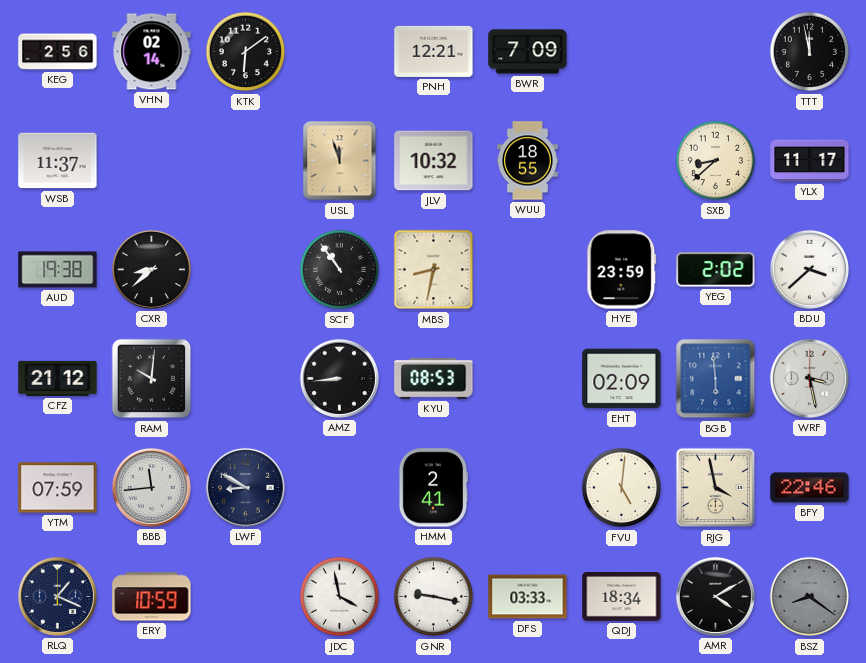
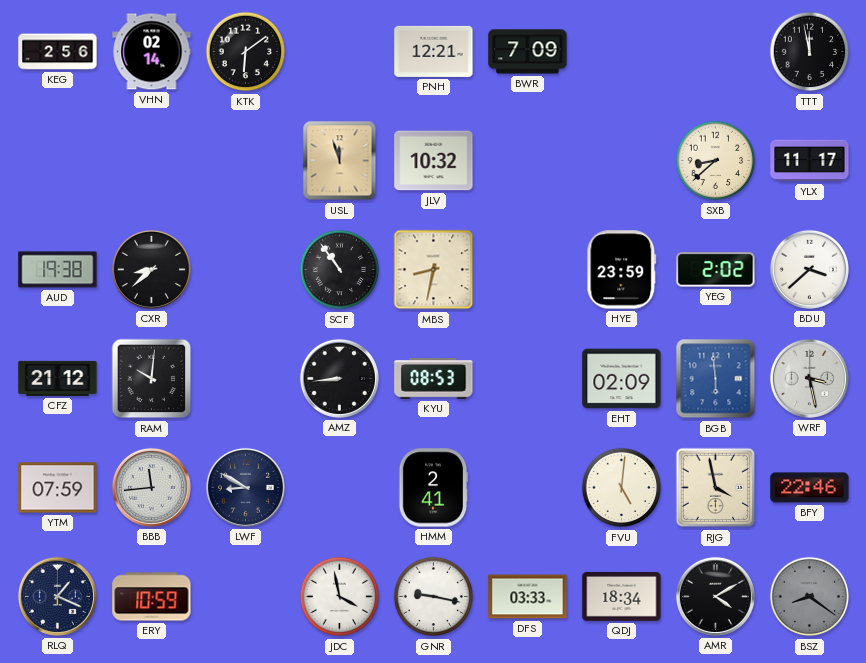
WSB: 11:37 -> none (58, 161)
WUU: 18:55 -> none (528, 161)
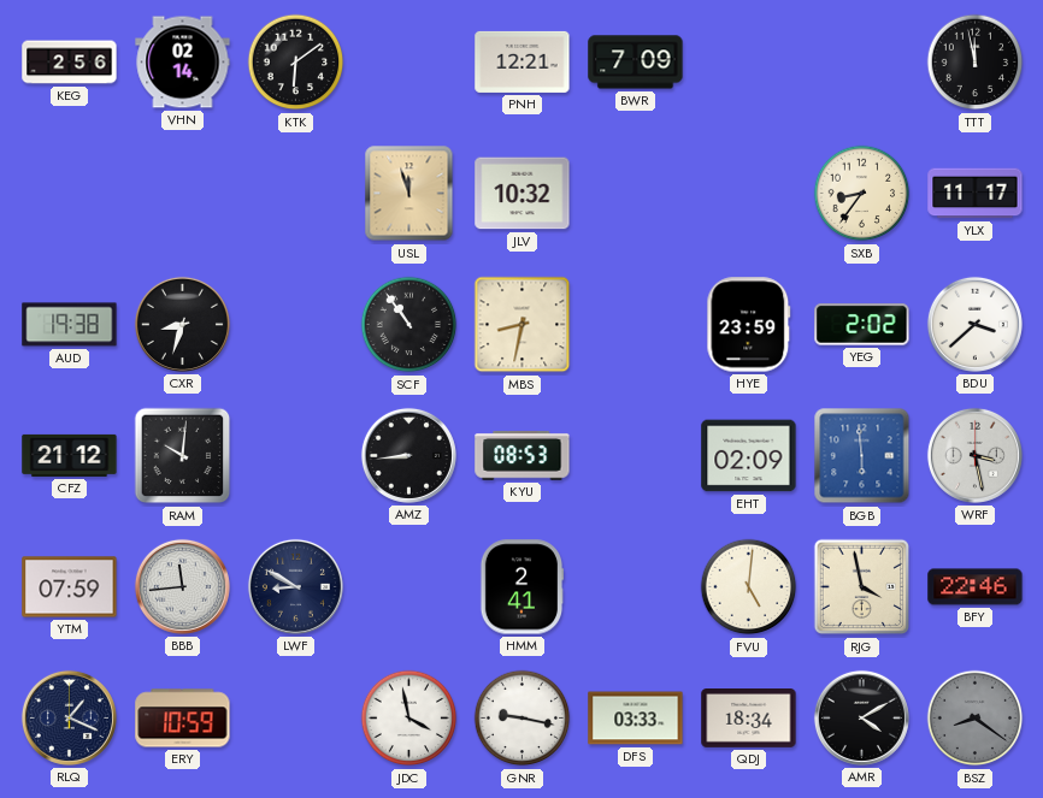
SXB: 8:38 -> 8:36 (862, 194)
CXR: 8:38 -> 8:33 (182, 324)
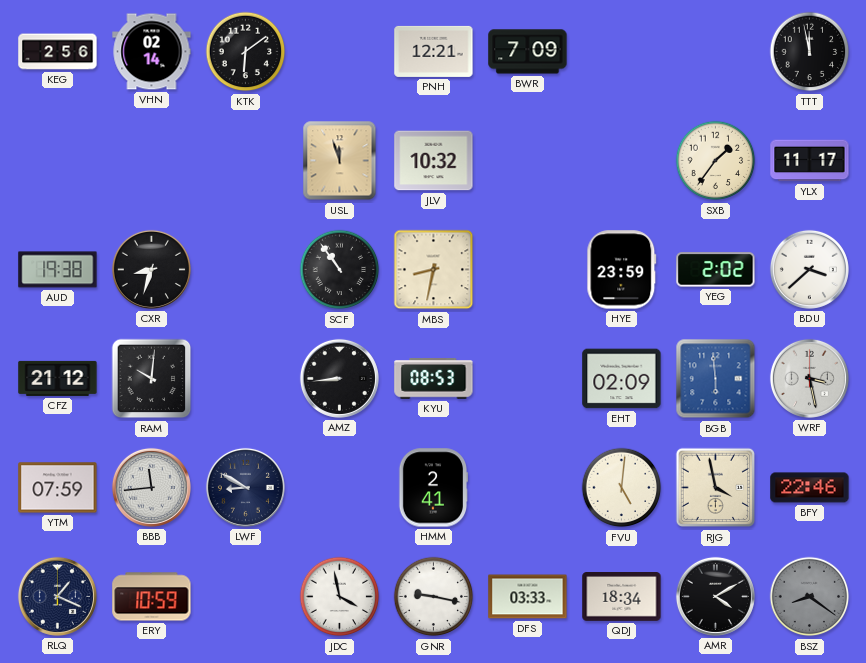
SXB: 8:36 -> 1:36 (716, 161)
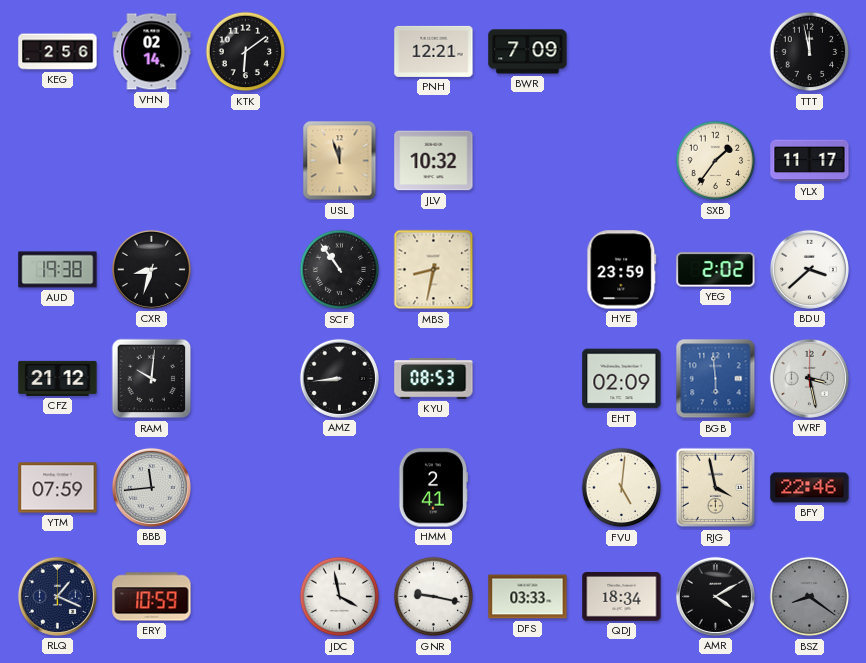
LWF: 8:50 -> none (245, 487)
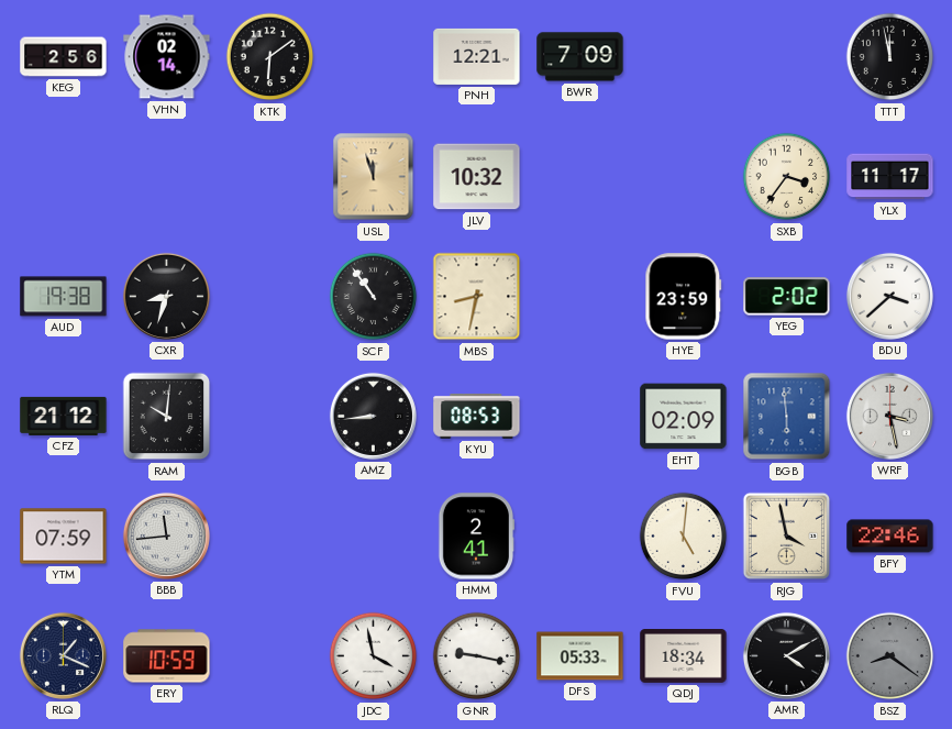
SXB: 1:36 -> 3:36 (787, 177)
DFS: 03:33 -> 05:33 (580, 656)
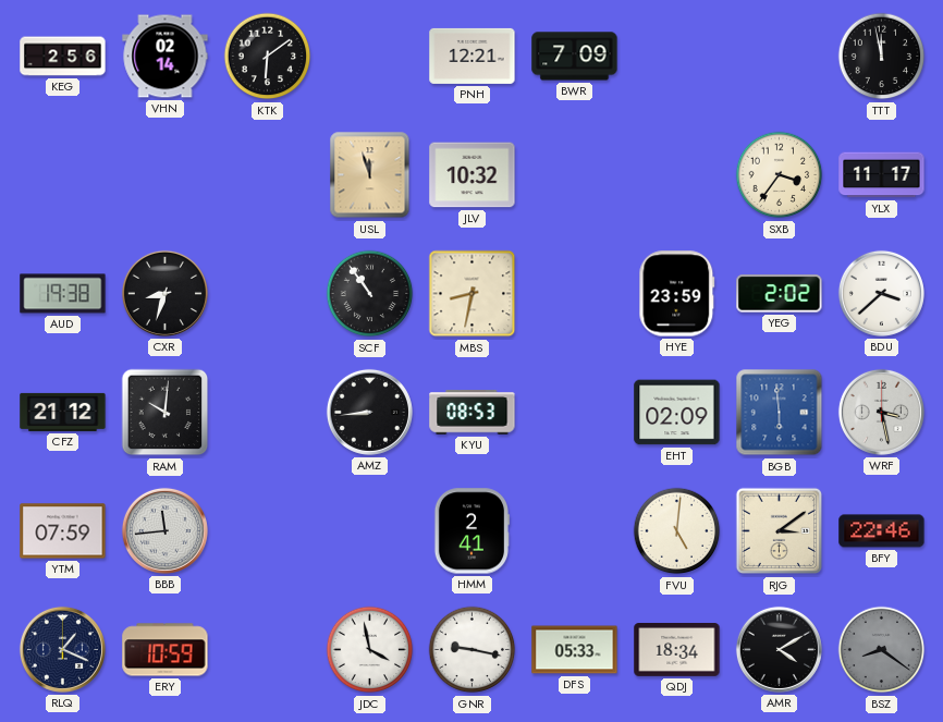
RJG: 3:58 -> 3:09 (780, 531)
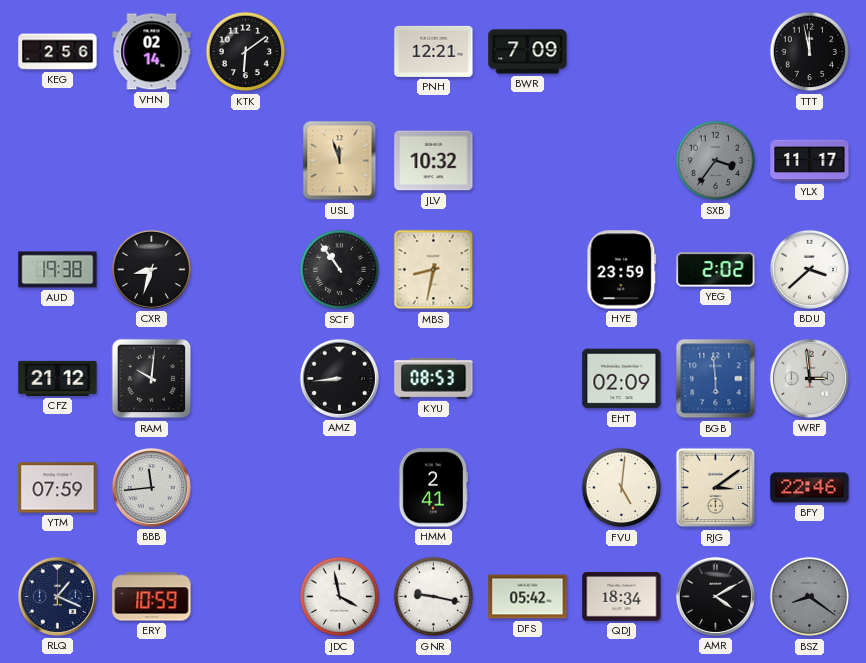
SXB dial: cream -> grey (716, 161)
WRF: 3:28 -> 2:59 (809, 378)
DFS: 05:33 -> 05:42 (528, 597)
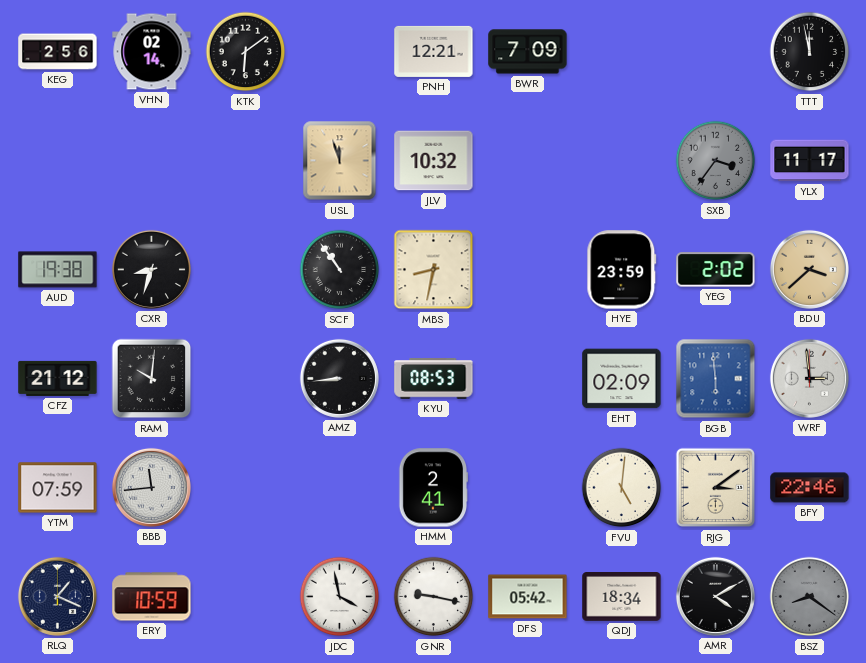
BDU dial: white -> champagne (809, 269)
